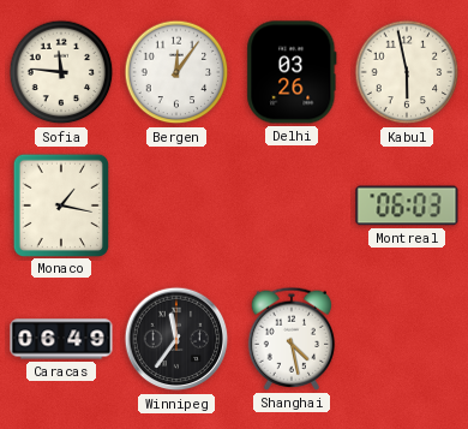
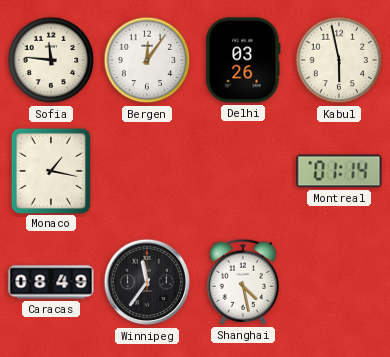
Montreal: 06:03 -> 01:14 (339, 171)
Caracas: 06:49 -> 08:49 (51, 282)
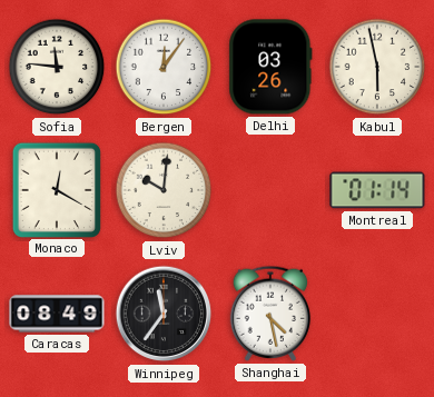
Monaco: 1:17 -> 12:20 (56, 189)
Lviv: none -> 10:01 (164, 190)
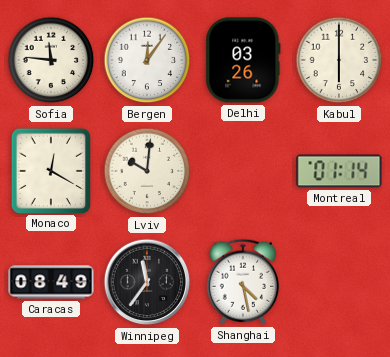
Kabul: 5:58 -> 6:00 (339, 60)
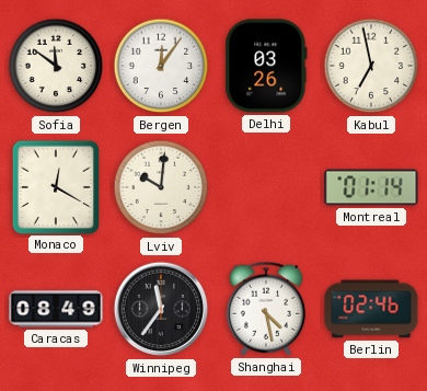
Sofia: 11:46 -> 11:51 (56, 66)
Kabul: 6:00 -> 6:58 (371, 66)
Berlin: none -> 02:46 (371, 309)
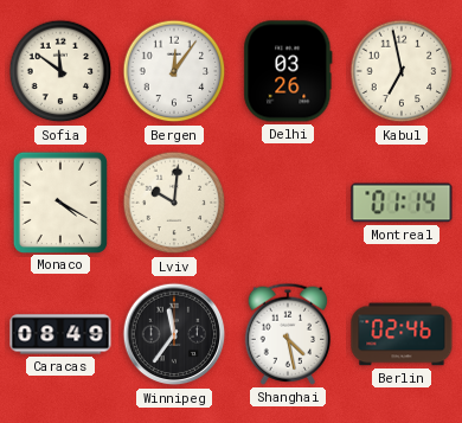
Monaco: 12:20 -> 4:20 (59, 201)
